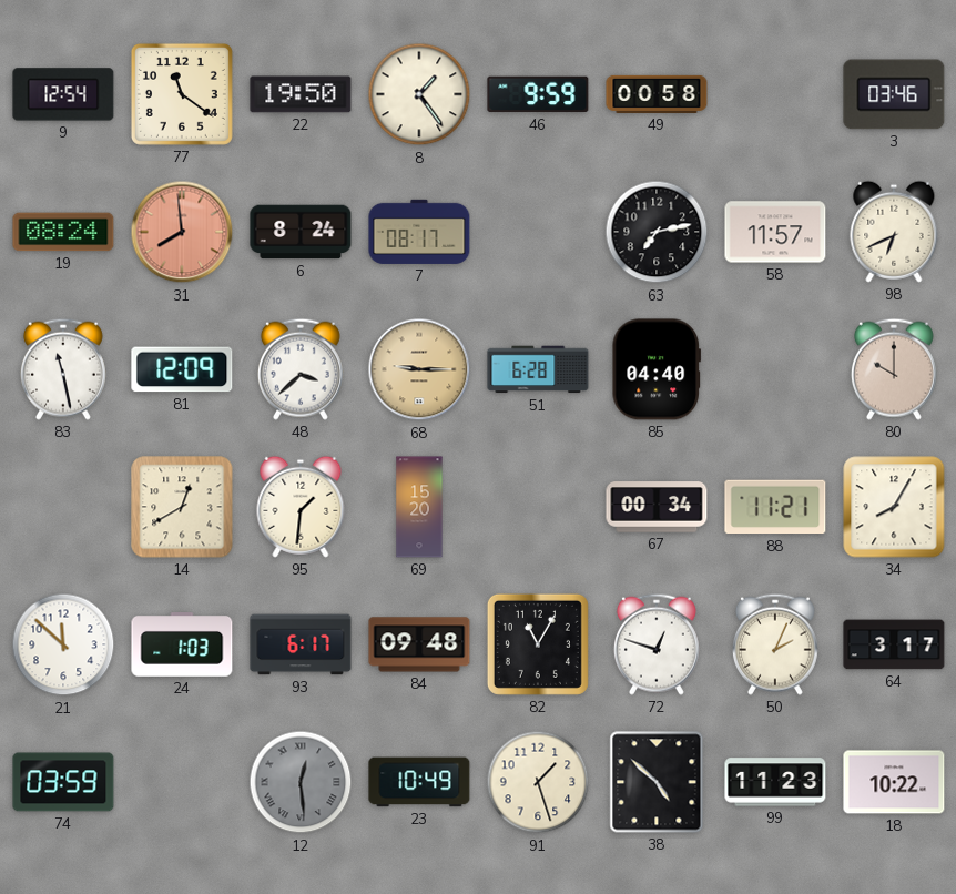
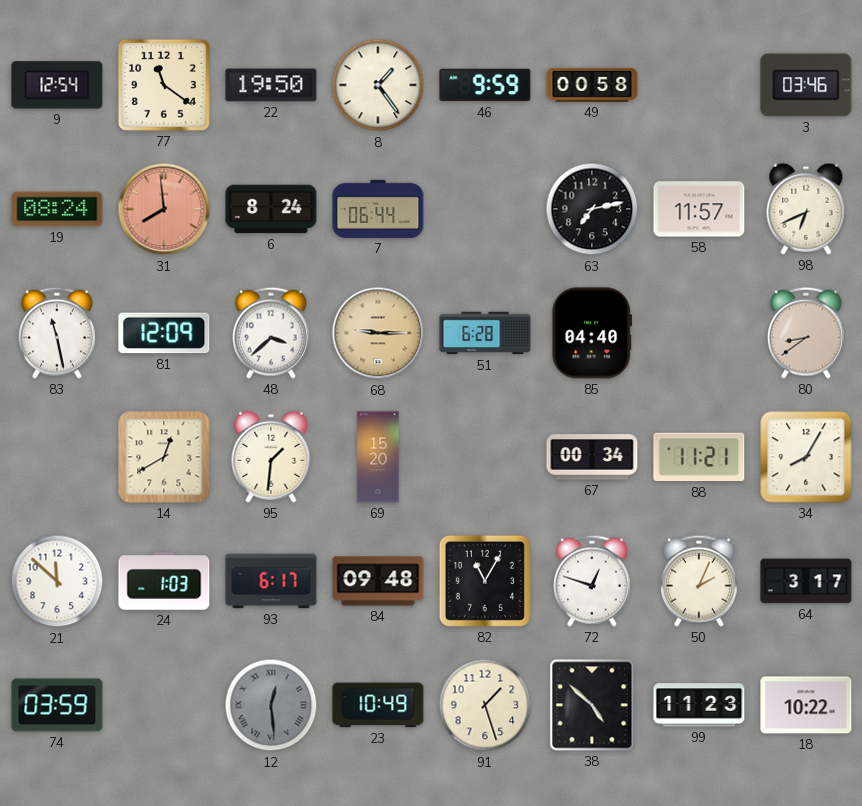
7: 08:17 -> 06:44 (378, 209)
80: 10:00 -> 8:39 (806, 333)
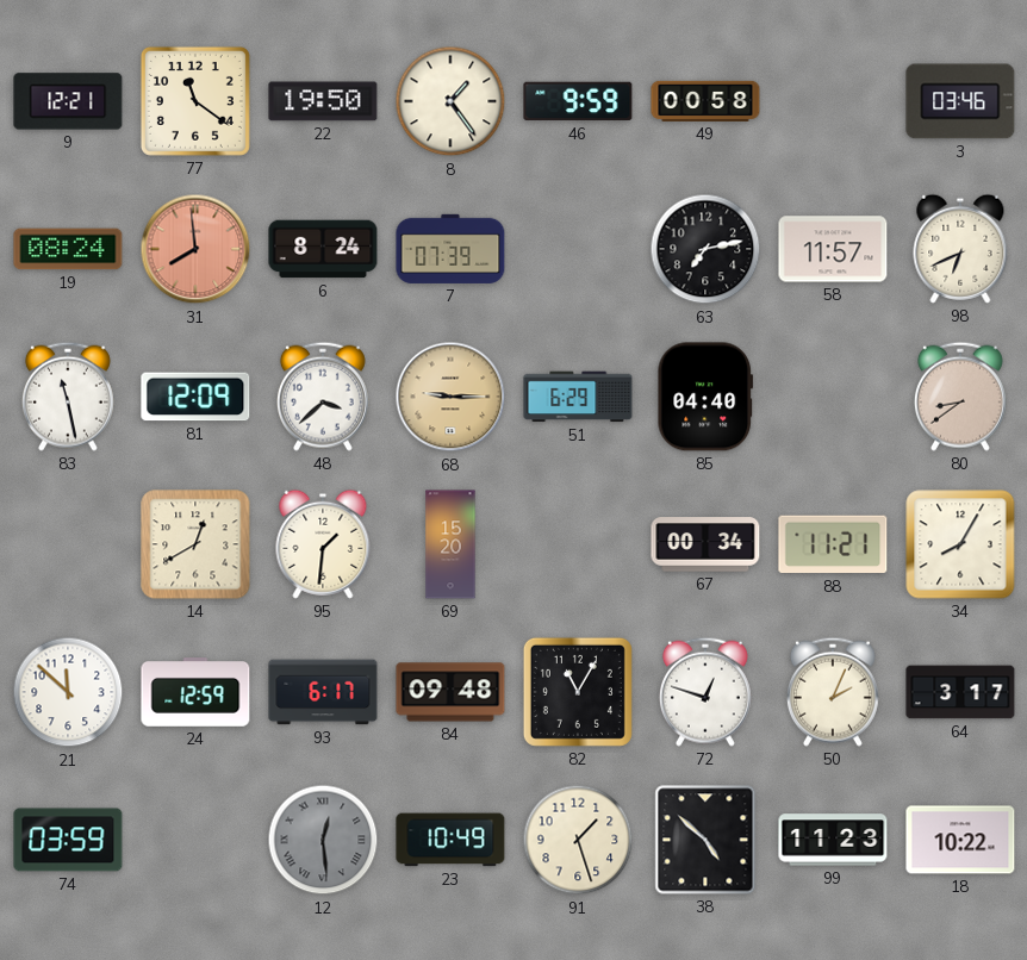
9: 12:54 -> 12:21 (68, 101)
7: 06:44 -> 07:39 (450, 249)
51: 6:28 -> 6:29 (578, 397)
24: 1:03 -> 12:59 (195, 692)
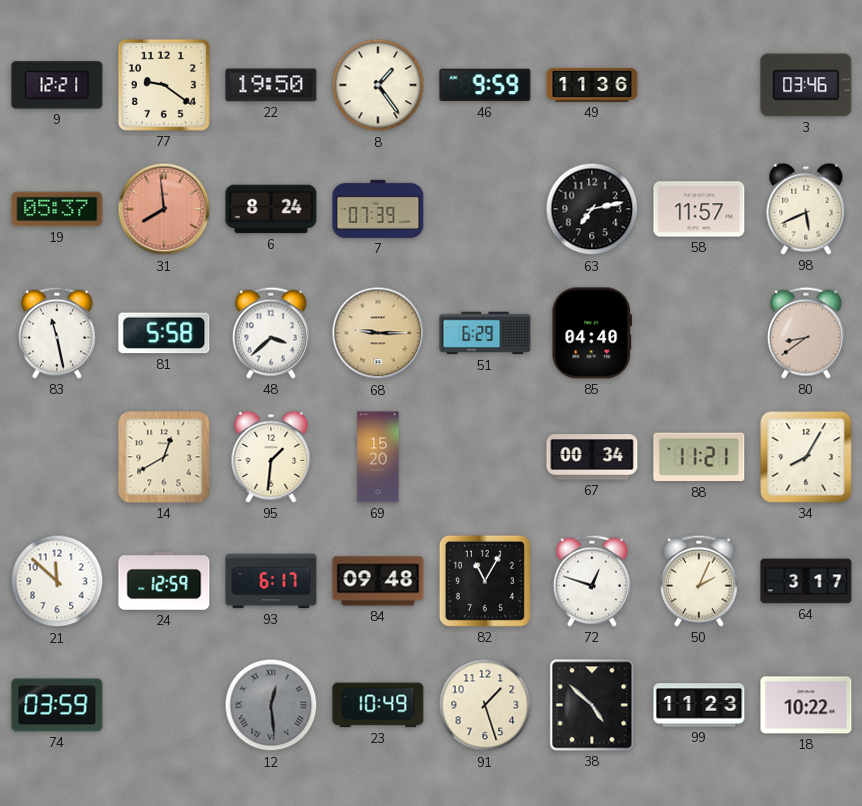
77: 11:21 -> 9:21 (164, 85)
49: 00:58 -> 11:36 (592, 85)
19: 08:24 -> 05:37 (57, 209)
98: 6:41 -> 5:41 (806, 209)
81: 12:09 -> 5:58 (164, 333)
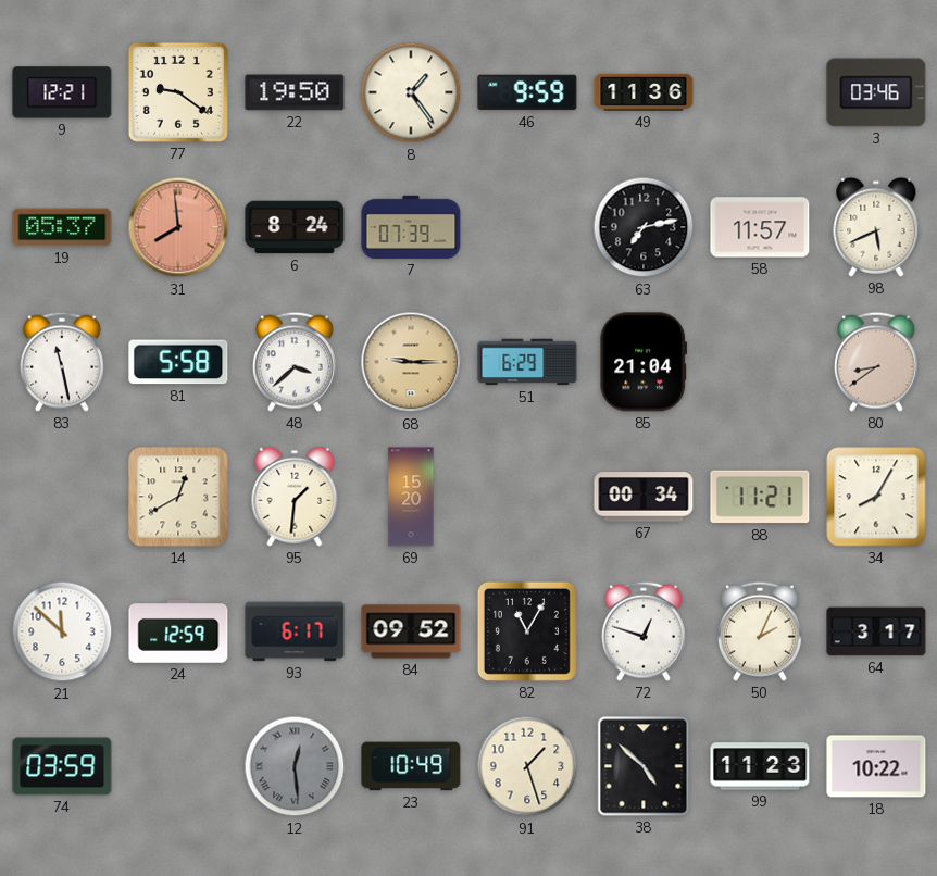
85: 04:40 -> 21:04 (644, 362)
84: 09:48 -> 09:52 (411, 631)
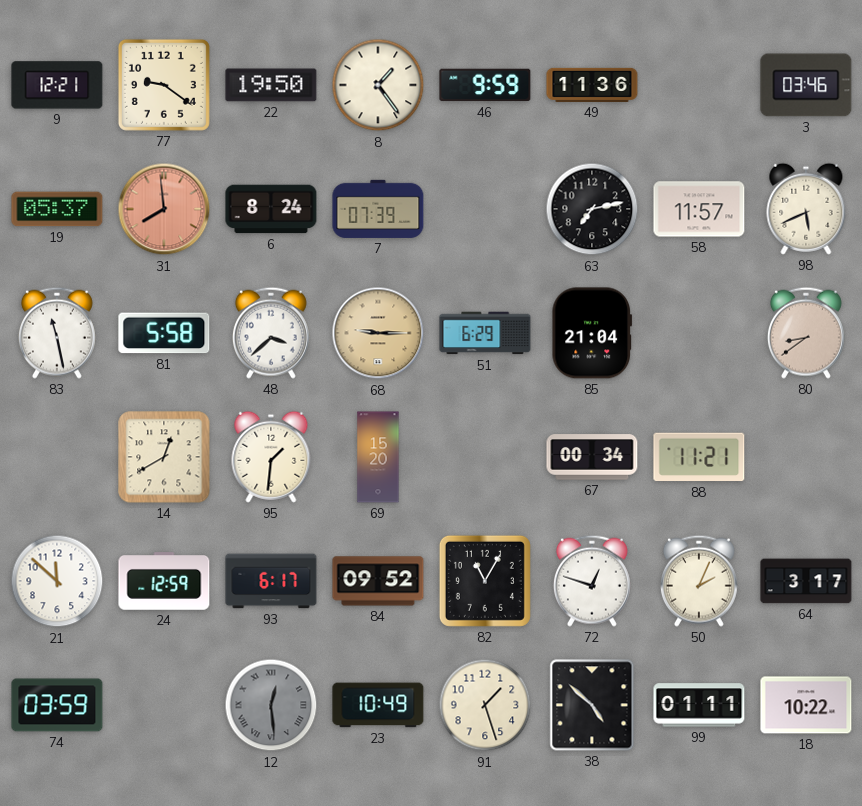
34: 8:05 -> none (876, 497)
99: 11:23 -> 01:11 (699, 705)
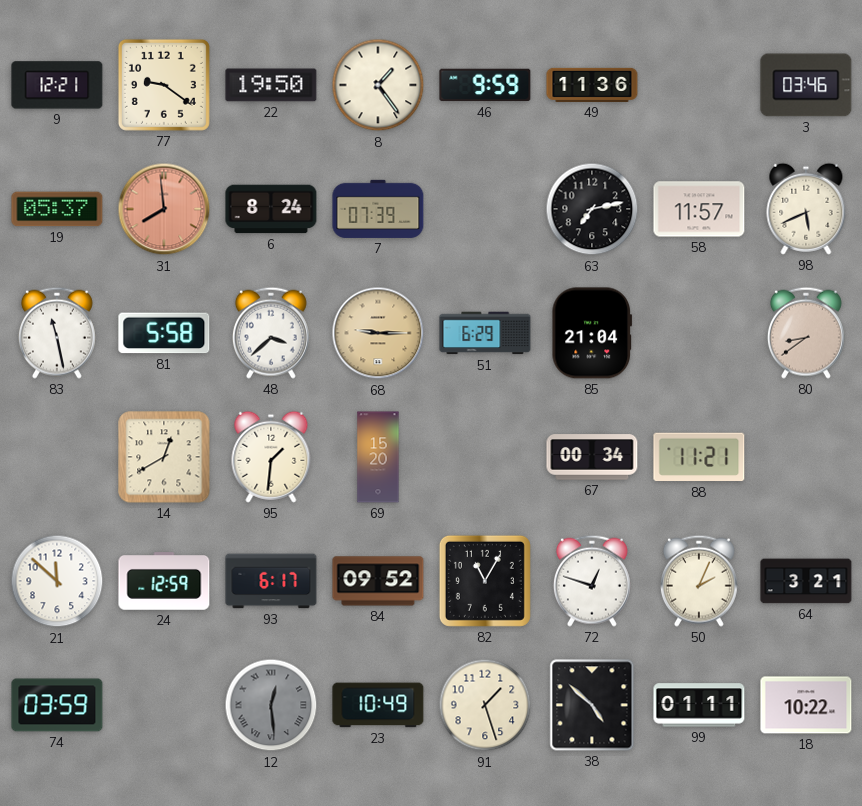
64: 3:17 -> 3:21 (806, 581)
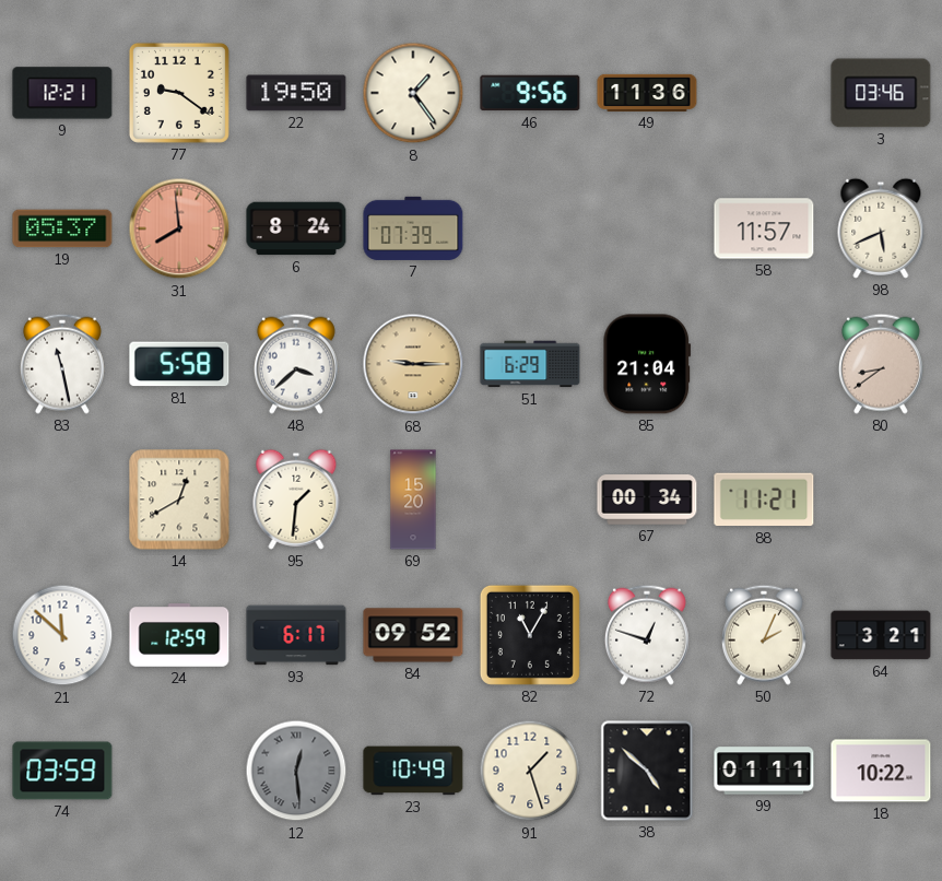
46: 9:59 -> 9:56 (530, 93)
63: 7:13 -> none (592, 209)
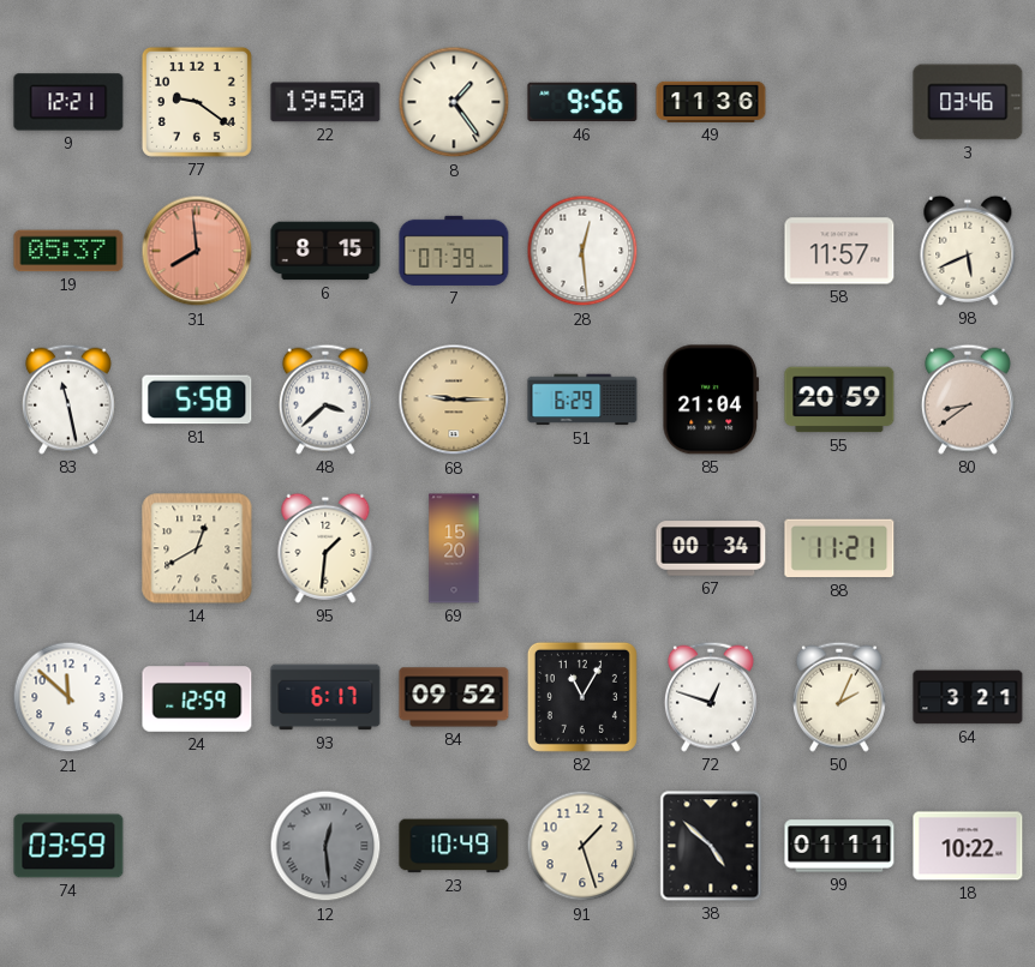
6: 8:24 -> 8:15 (325, 251)
28: none -> 12:29 (582, 251)
55: none -> 20:59 (839, 400)
